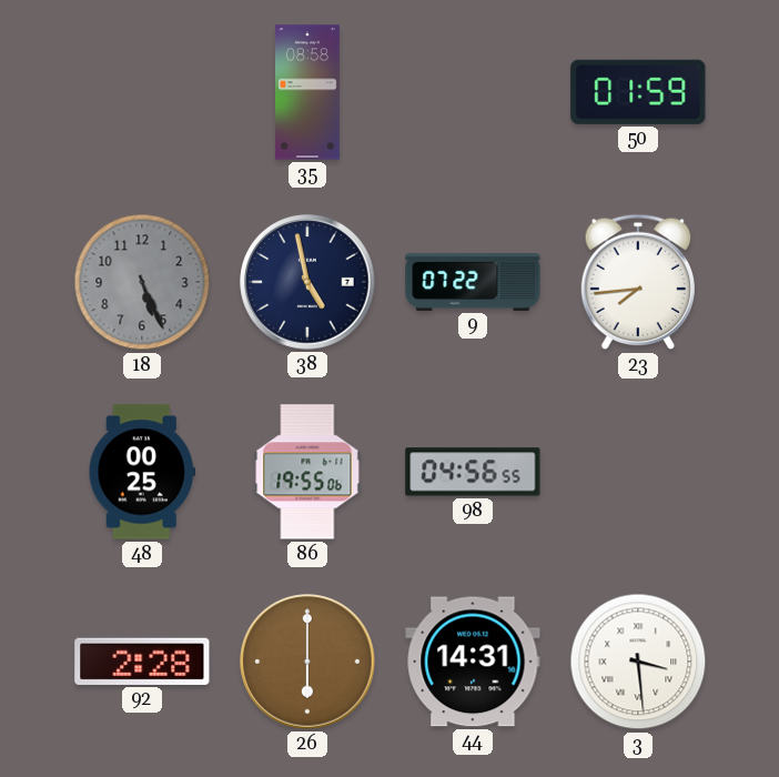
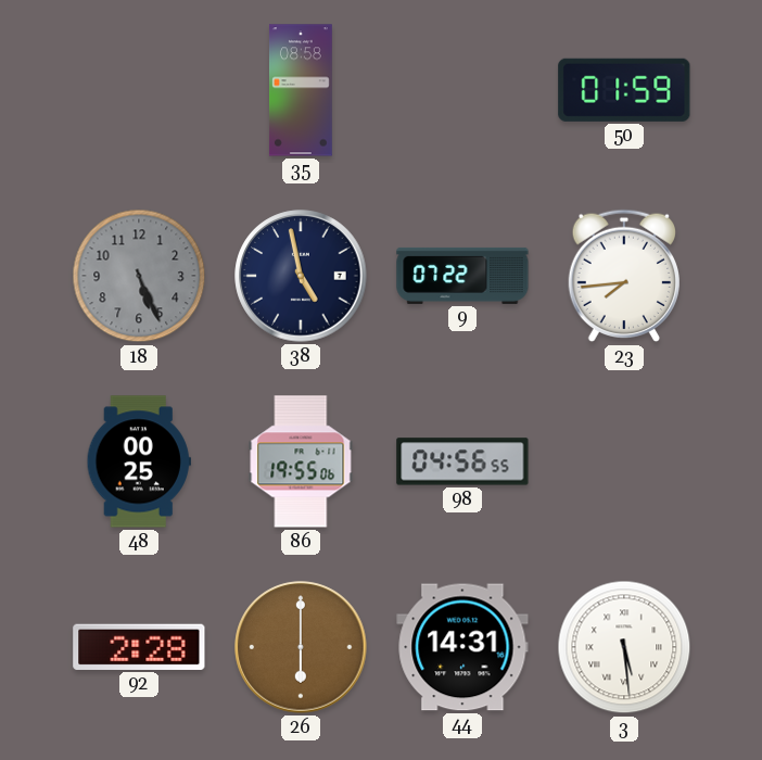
3: 3:29 -> 5:29 (624, 647)
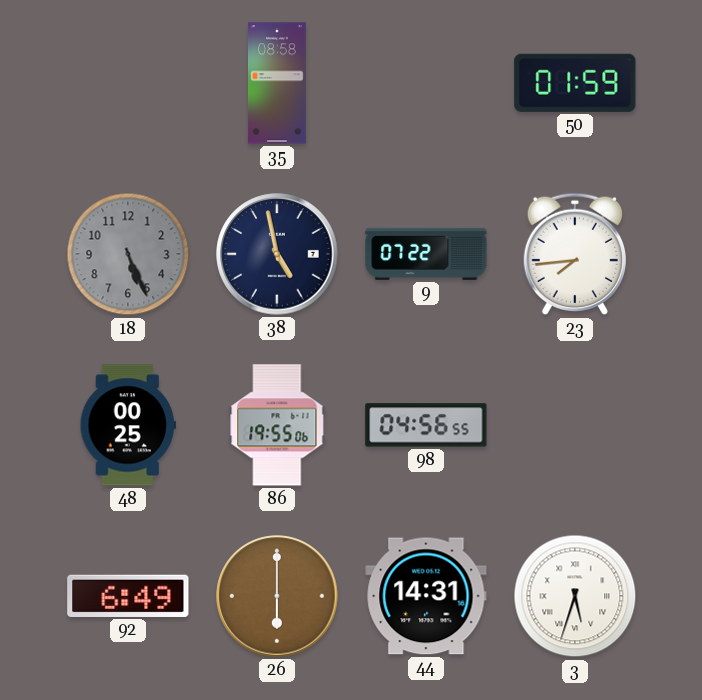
92: 2:28 -> 6:49 (128, 596)
3: 5:29 -> 5:33 (575, 596)
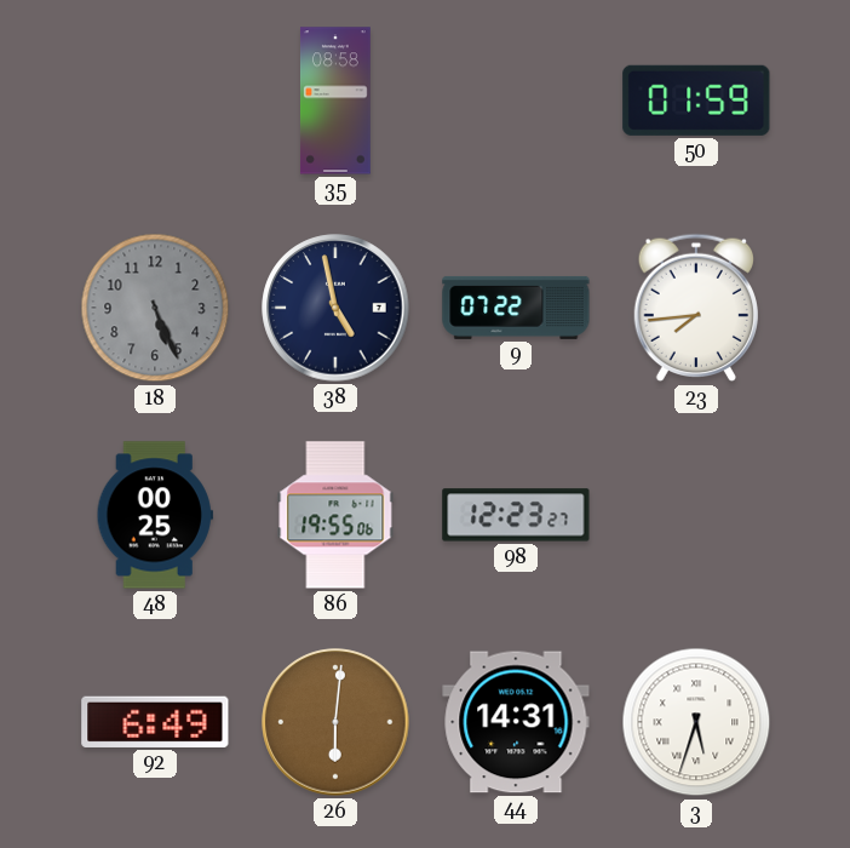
98: 04:56 -> 12:23 (516, 515)
26: 6:00 -> 6:01 (335, 722)
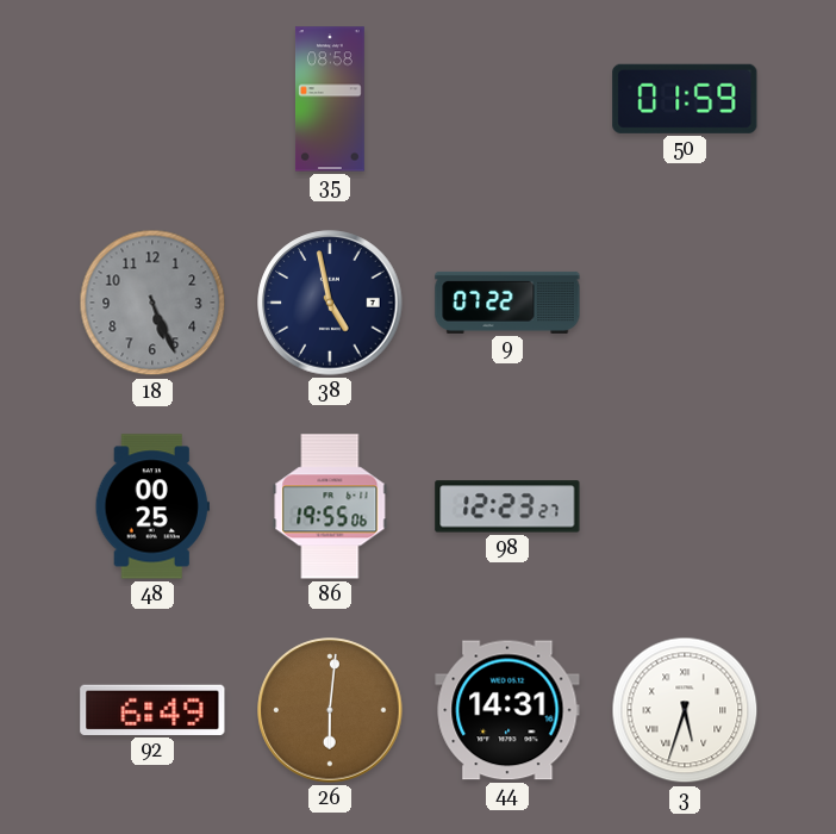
23: 7:44 -> none (695, 308)
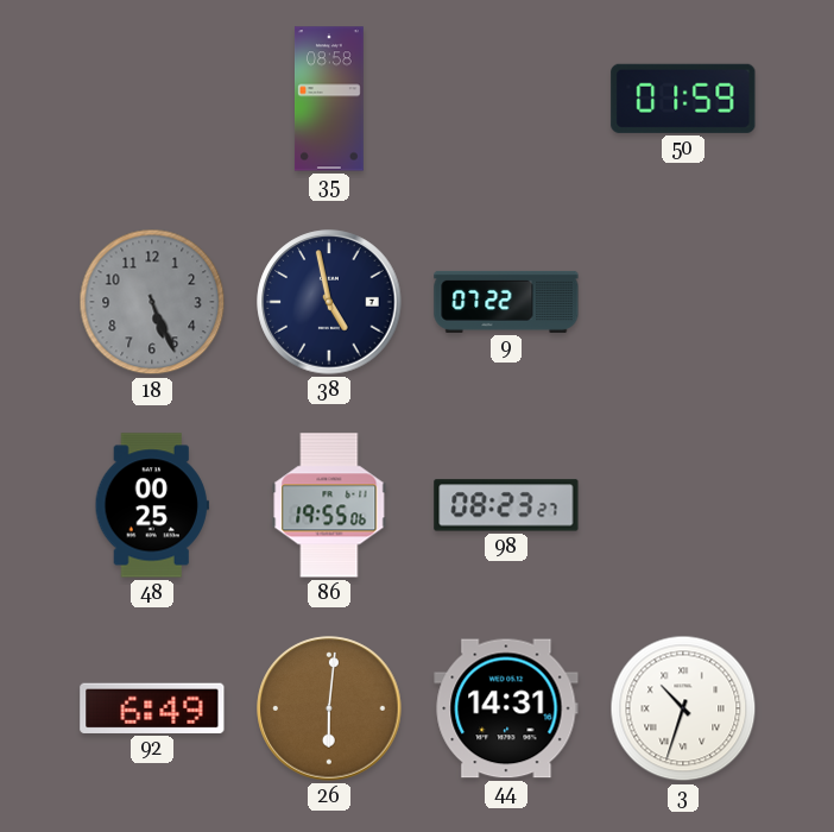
98: 12:23 -> 08:23 (506, 505)
3: 5:33 -> 10:33 (683, 708)
